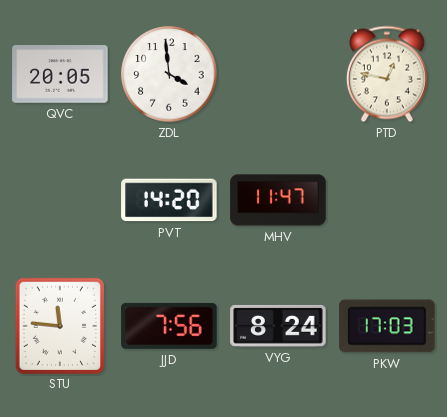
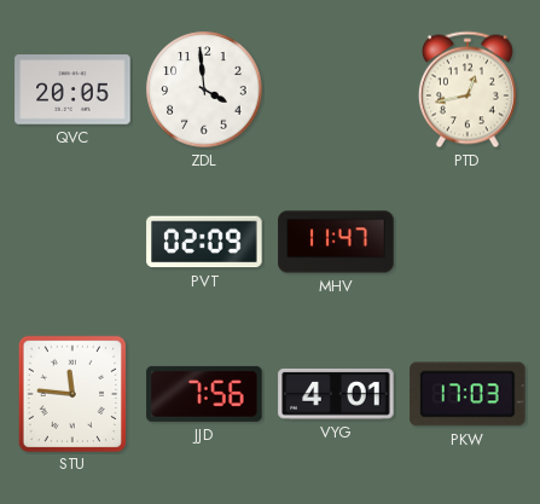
PTD: 12:47 -> 12:43 (468, 89)
PVT: 14:20 -> 02:09 (204, 242)
VYG: 8:24 -> 4:01 (336, 394)
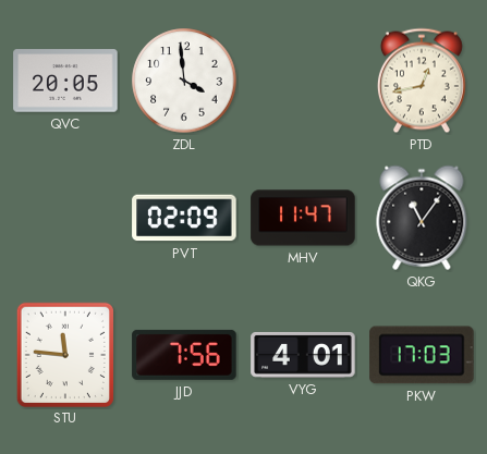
QKG: none -> 11:06 (422, 218)
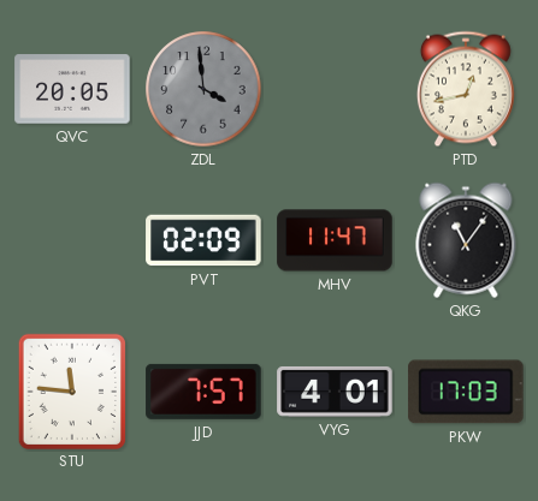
ZDL dial: white -> grey (203, 89)
JJD: 7:56 -> 7:57 (203, 392)
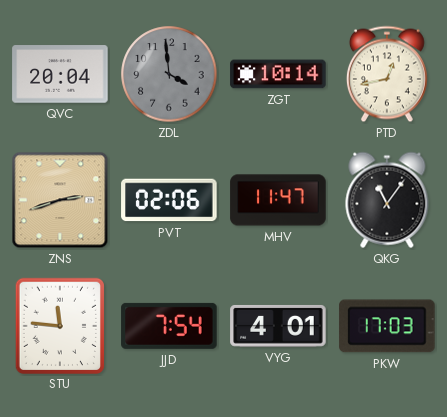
QVC: 20:05 -> 20:04 (60, 74)
ZGT: none -> 10:14 (278, 74)
ZNS: none -> 2:42 (60, 200)
PVT: 02:09 -> 02:06 (169, 200)
JJD: 7:57 -> 7:54 (169, 326)
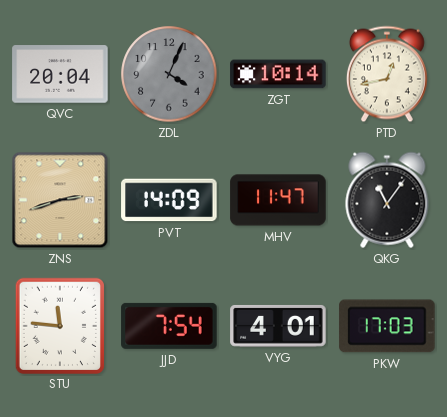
ZDL: 3:59 -> 4:04 (169, 74)
PVT: 02:06 -> 14:09 (169, 200)
